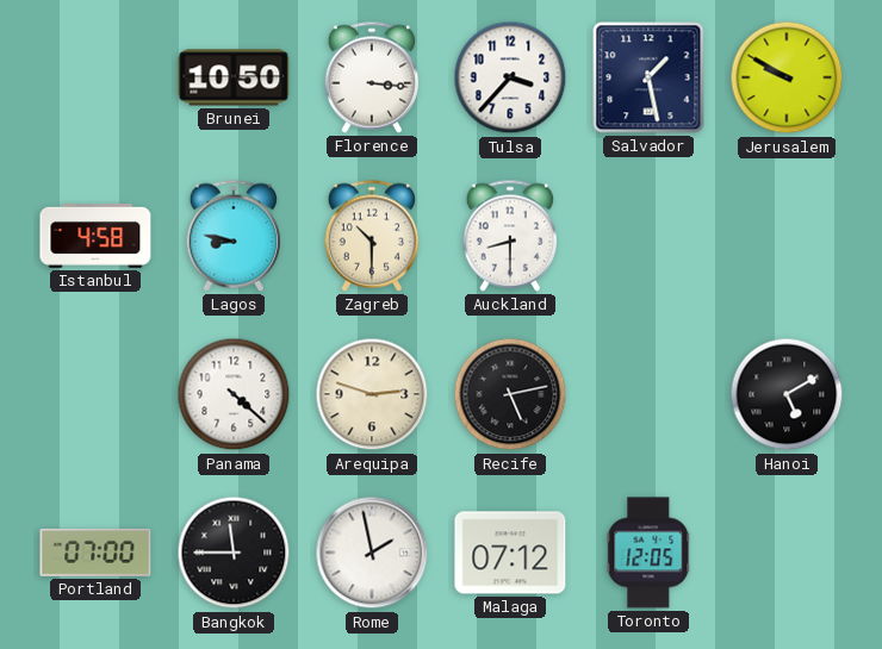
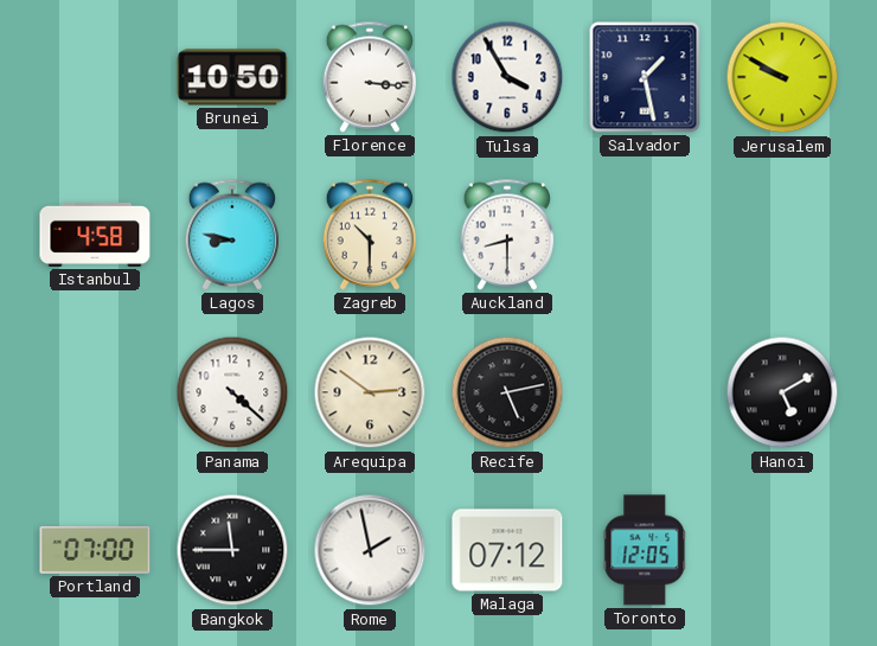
Tulsa: 3:37 -> 3:55 (507, 77)
Arequipa: 2:48 -> 2:51 (370, 392)
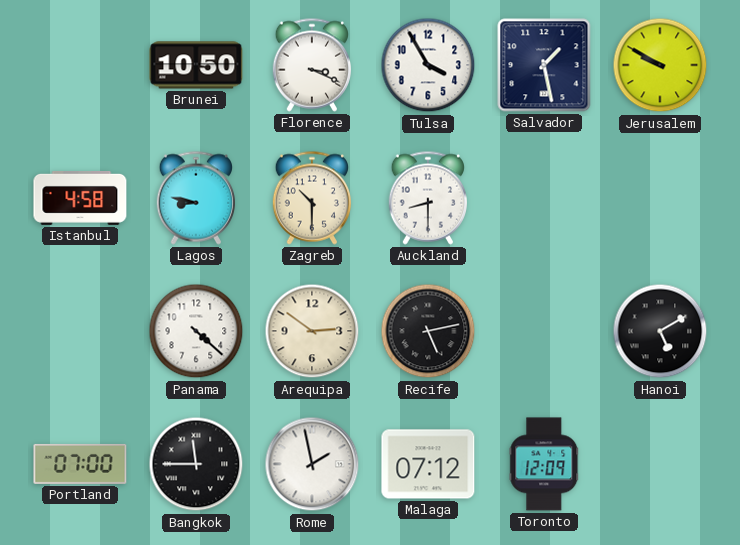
Florence: 3:16 -> 3:19 (311, 65)
Toronto: 12:05 -> 12:09 (544, 464)
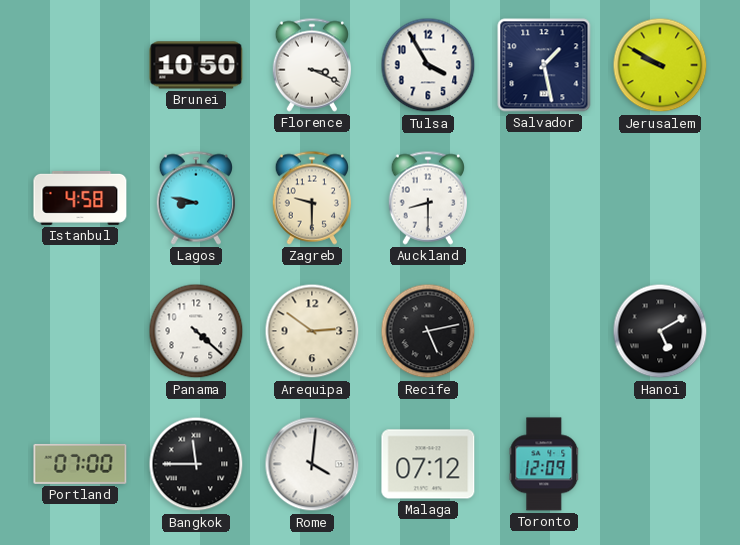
Zagreb: 10:30 -> 9:30 (311, 198)
Rome: 1:58 -> 4:01 (312, 464)
